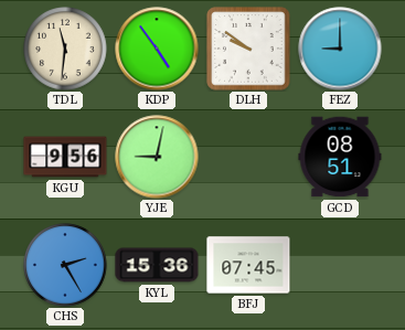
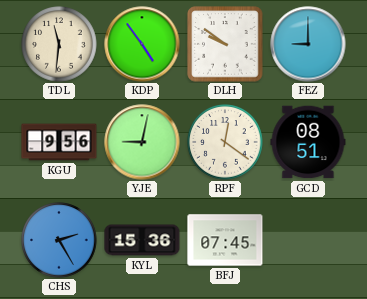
RPF: none -> 12:21 (225, 142)
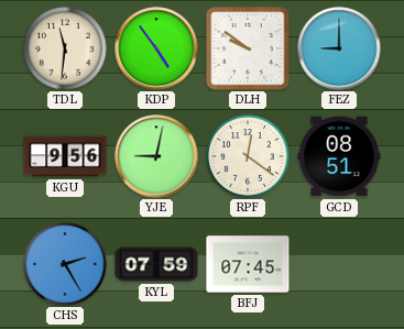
KYL: 15:36 -> 07:59 (156, 264)
